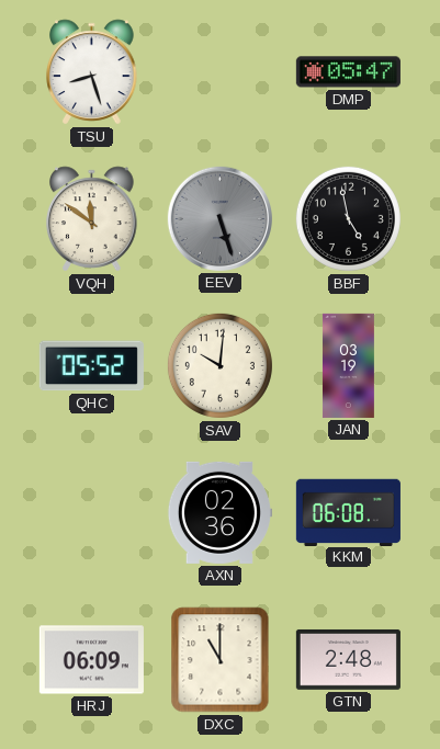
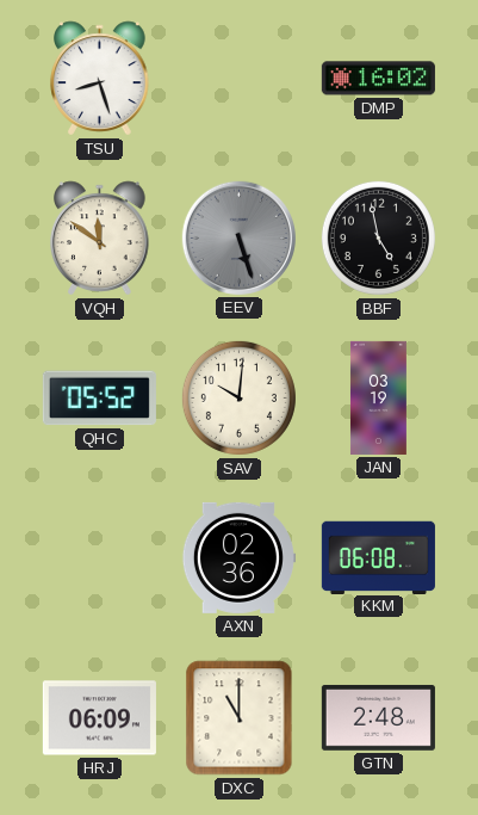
DMP: 05:47 -> 16:02 (378, 79)
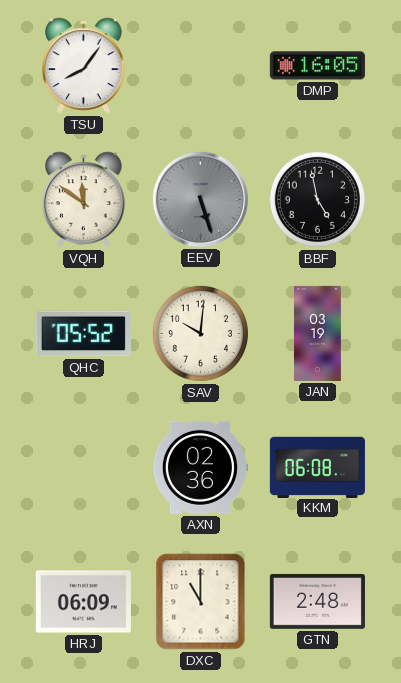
TSU: 8:27 -> 8:06 (84, 66)
DMP: 16:02 -> 16:05 (317, 66)
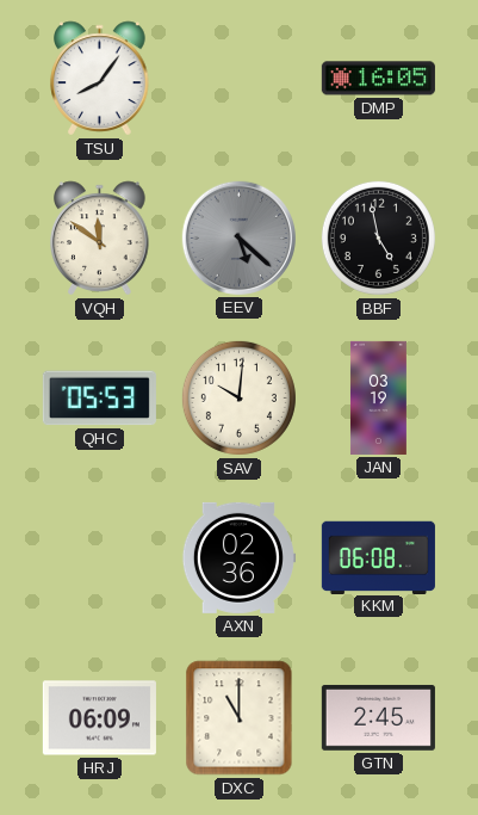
EEV: 5:27 -> 5:22 (238, 237)
QHC: 05:52 -> 05:53 (99, 399)
GTN: 2:48 -> 2:45 (378, 717)
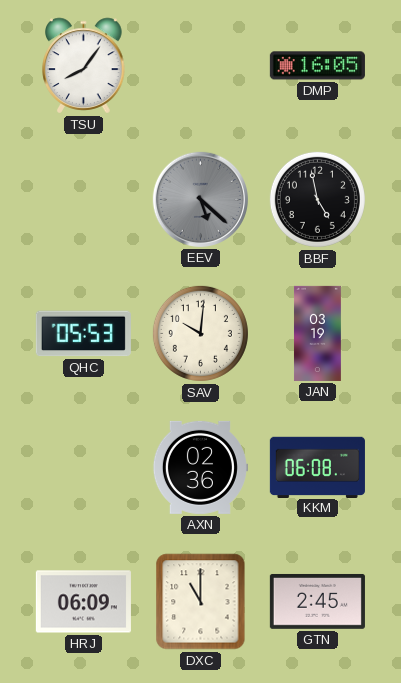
VQH: 11:51 -> none (100, 239)
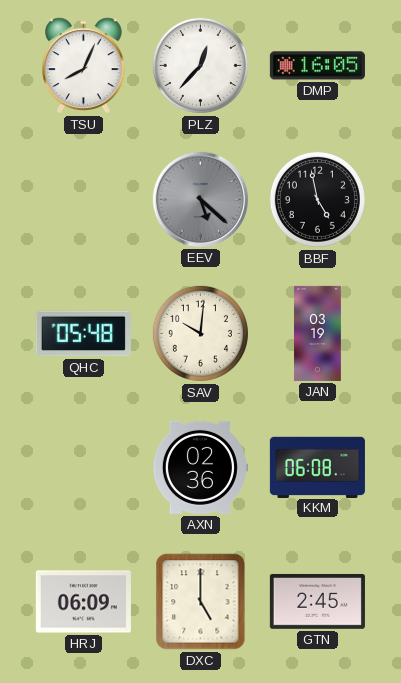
TSU: 8:06 -> 8:04 (84, 66)
PLZ: none -> 12:37 (200, 65)
QHC: 05:53 -> 05:48 (83, 334)
DXC: 11:00 -> 5:00 (201, 602)
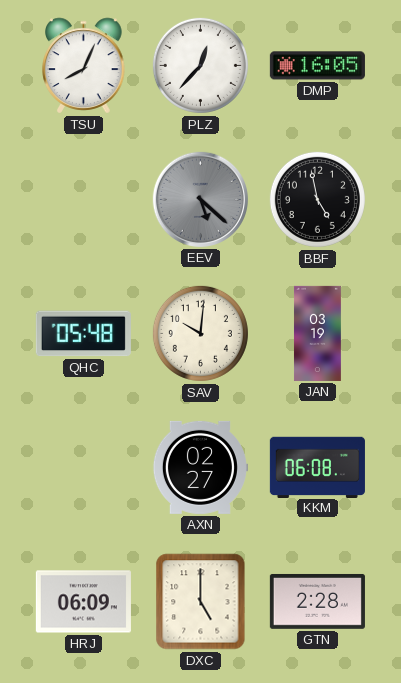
AXN: 02:36 -> 02:27 (200, 467)
GTN: 2:45 -> 2:28 (317, 601)
